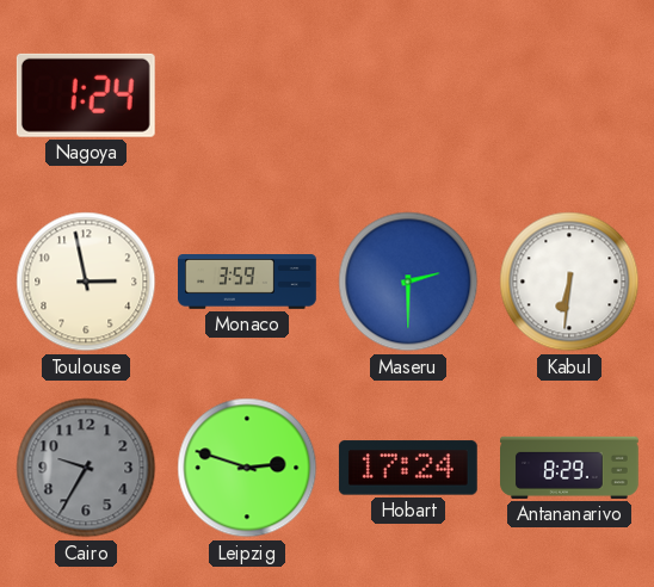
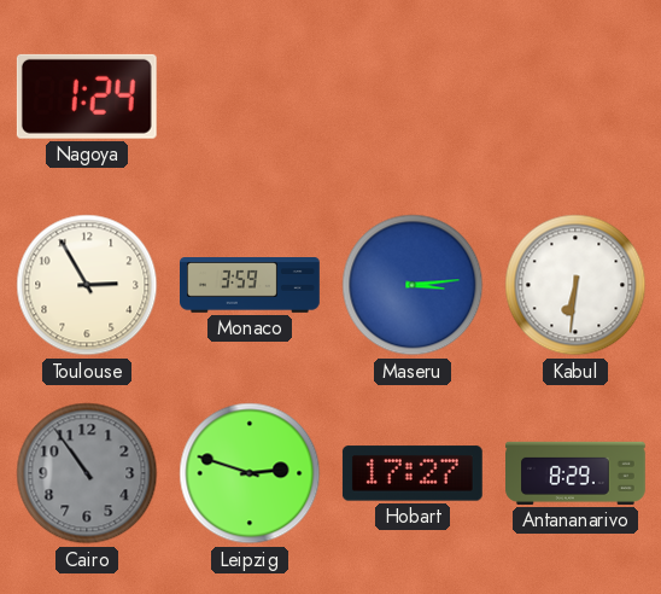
Toulouse: 2:58 -> 2:55 (87, 285)
Maseru: 2:30 -> 3:14 (413, 285)
Cairo: 9:35 -> 10:54 (87, 473)
Hobart: 17:24 -> 17:27 (413, 473)
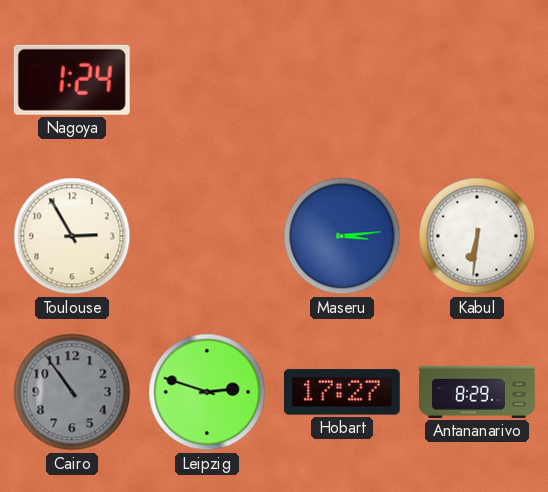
Monaco: 3:59 -> none (251, 286)
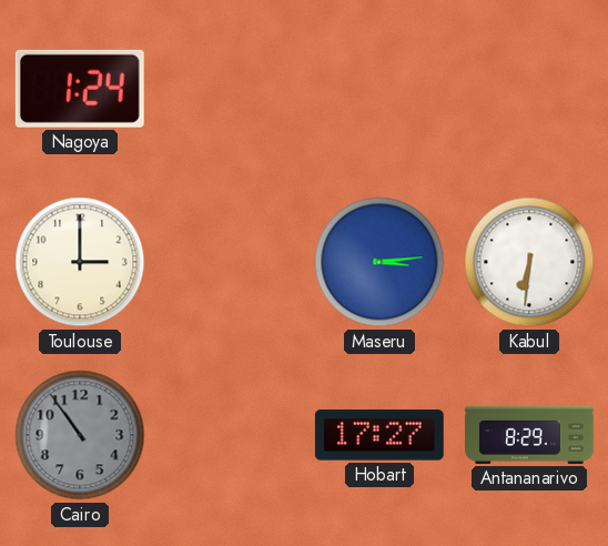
Toulouse: 2:55 -> 3:00 (80, 262)
Leipzig: 2:48 -> none (207, 392)
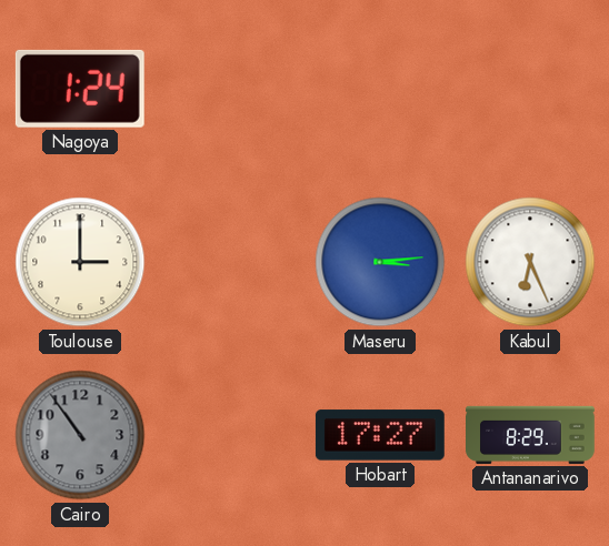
Kabul: 6:31 -> 6:26 (530, 262)
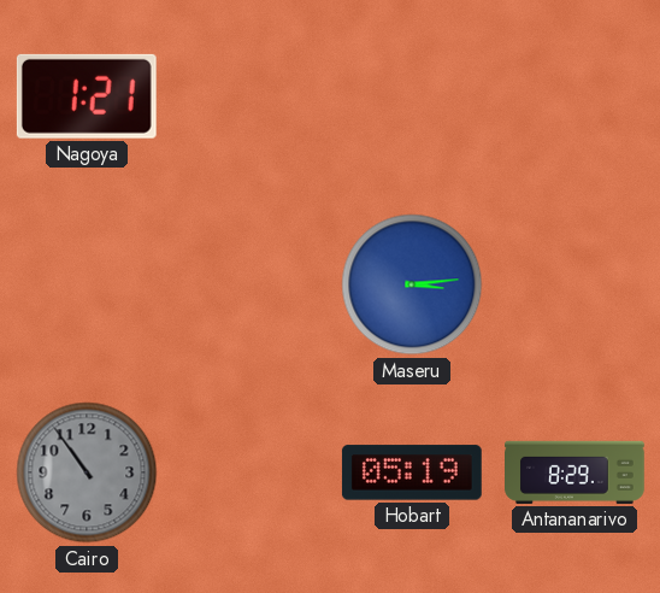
Nagoya: 1:24 -> 1:21 (87, 96)
Toulouse: 3:00 -> none (80, 262)
Kabul: 6:26 -> none (530, 262)
Hobart: 17:27 -> 05:19 (412, 472)
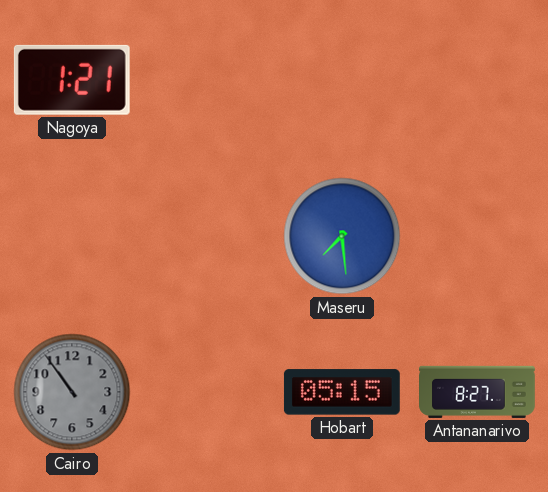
Maseru: 3:14 -> 7:29 (342, 236)
Hobart: 05:19 -> 05:15 (342, 392)
Antananarivo: 8:29 -> 8:27 (478, 392)
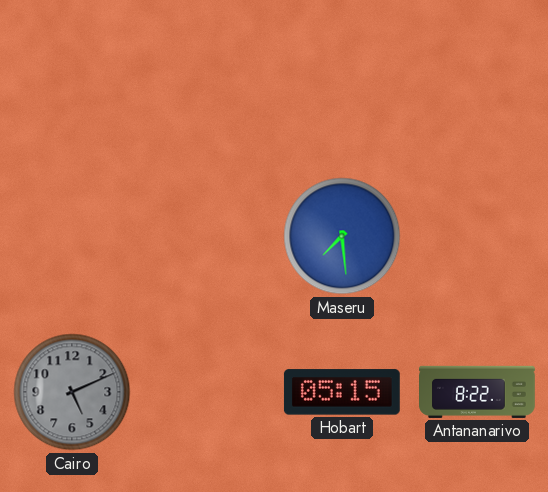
Nagoya: 1:21 -> none (72, 80)
Cairo: 10:54 -> 5:11 (72, 392)
Antananarivo: 8:27 -> 8:22 (478, 392)
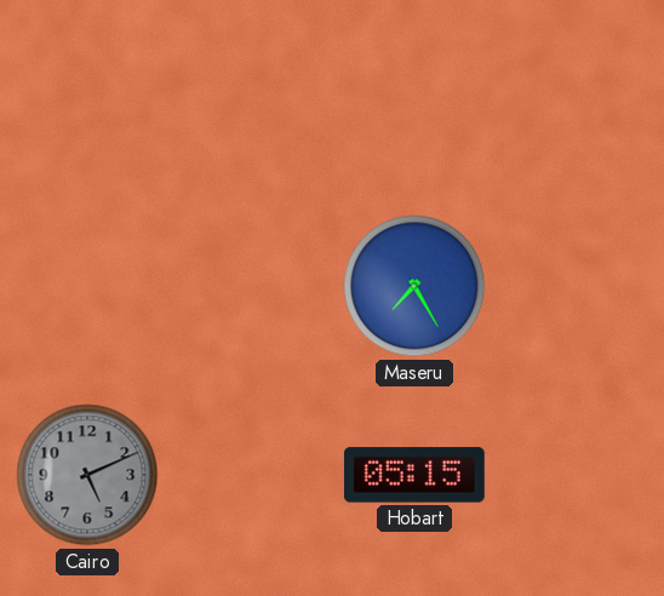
Maseru: 7:29 -> 7:25 (414, 286)
Antananarivo: 8:22 -> none (478, 392)
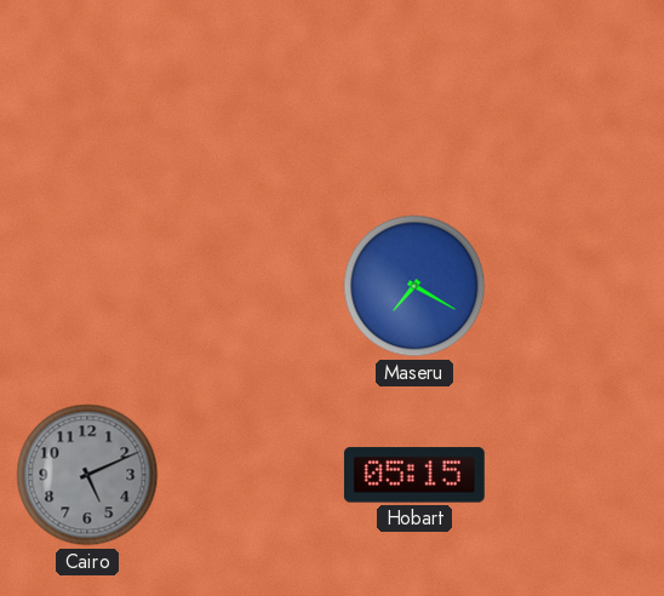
Maseru: 7:25 -> 7:20 (414, 286)
